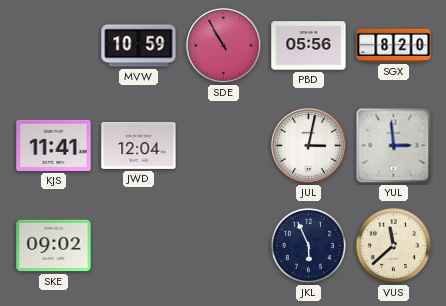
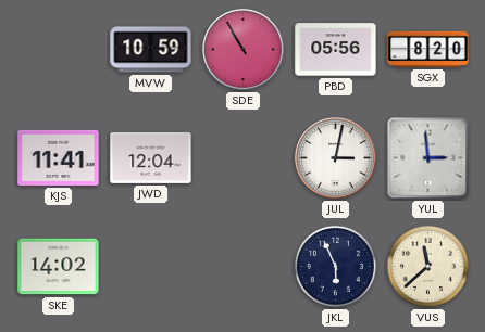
SKE: 09:02 -> 14:02 (59, 267)
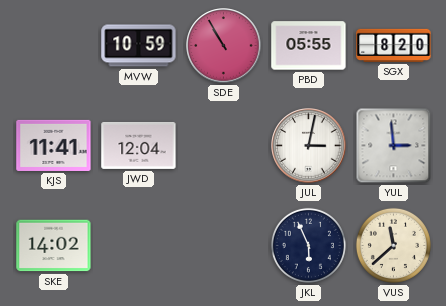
PBD: 05:56 -> 05:55 (309, 46)
